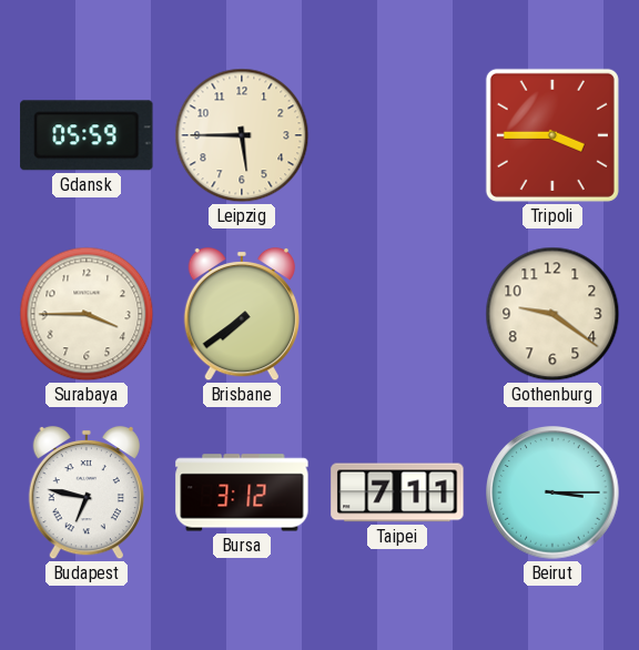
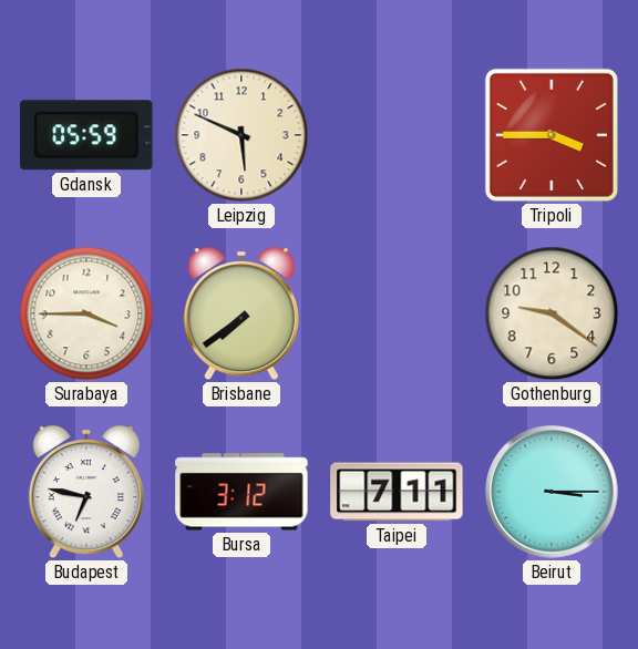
Leipzig: 5:45 -> 5:49 (241, 135)
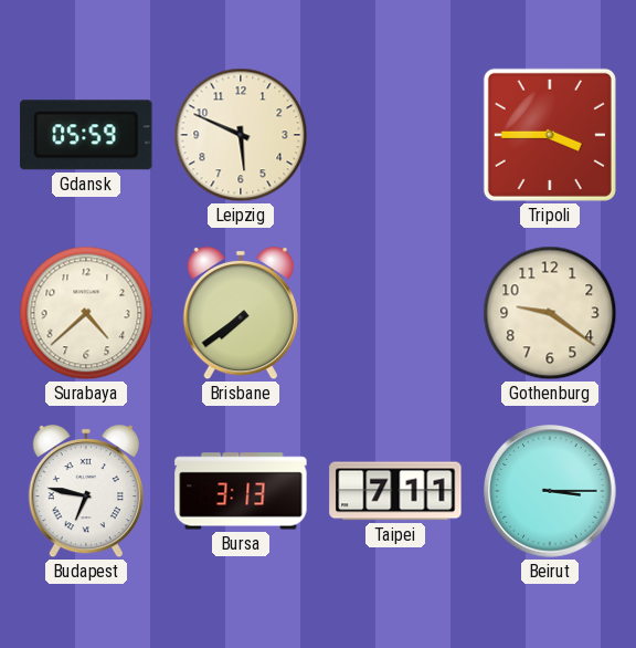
Surabaya: 3:45 -> 4:38 (86, 313)
Bursa: 3:12 -> 3:13 (241, 491)
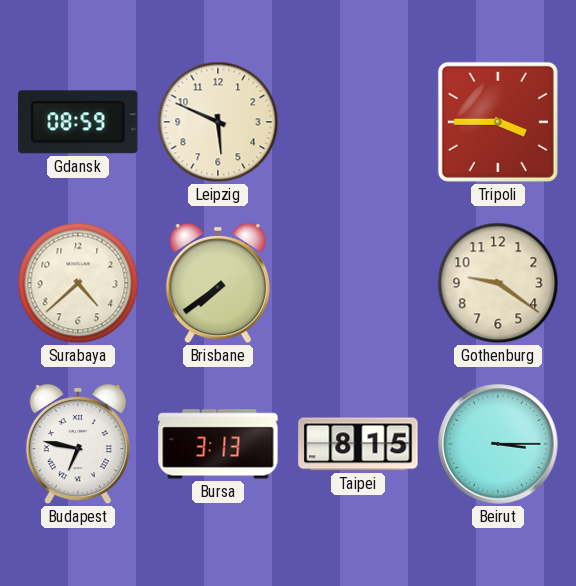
Gdansk: 05:59 -> 08:59 (78, 122)
Taipei: 7:11 -> 8:15 (358, 444)
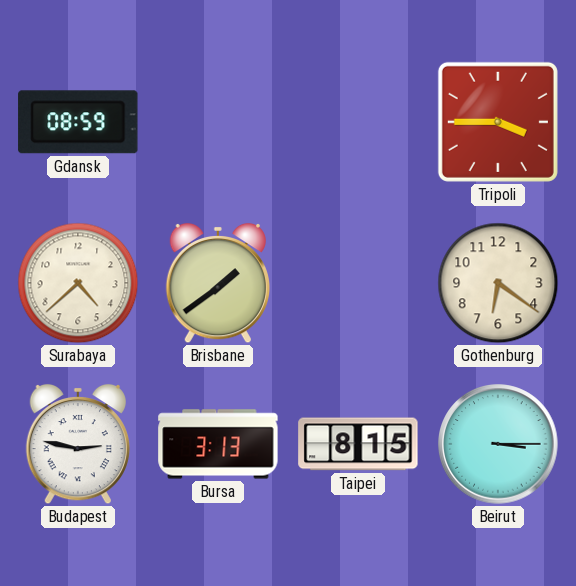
Leipzig: 5:49 -> none (218, 122)
Brisbane: 7:39 -> 1:39 (217, 283)
Gothenburg: 9:21 -> 6:21 (498, 283)
Budapest: 6:47 -> 2:47 (77, 444)
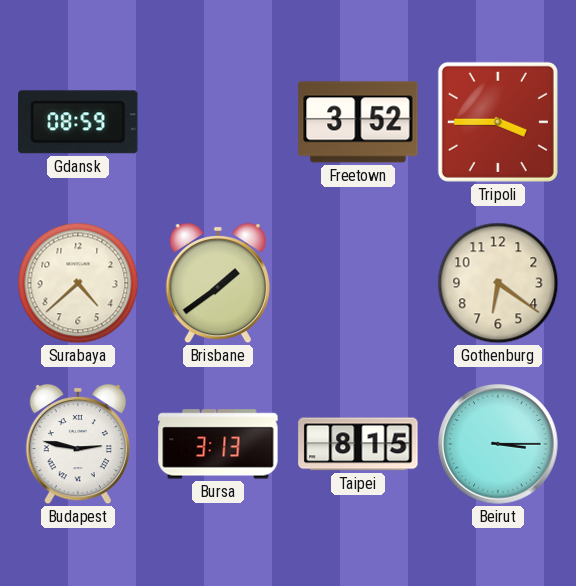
Freetown: none -> 3:52 (358, 122)
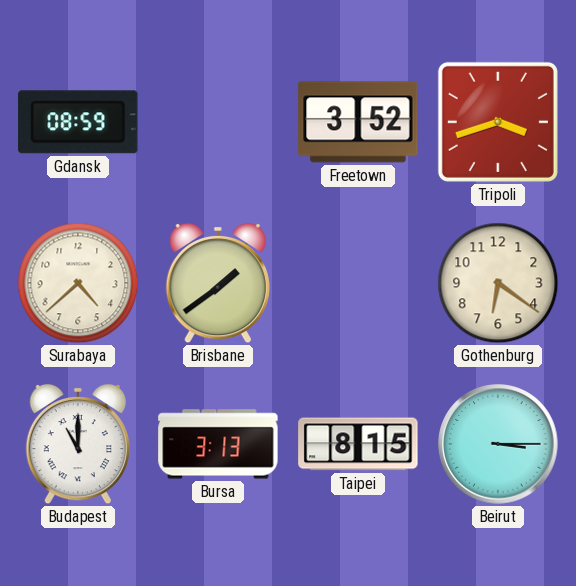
Tripoli: 3:45 -> 3:42 (498, 122)
Budapest: 2:47 -> 11:00 (77, 444)
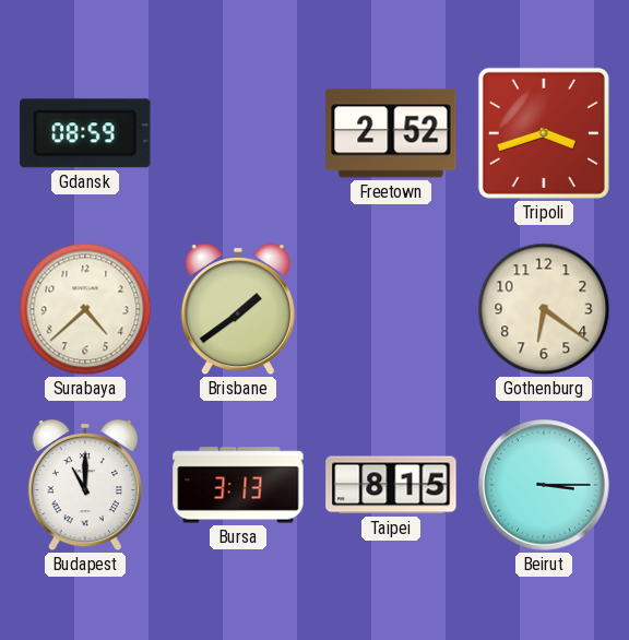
Freetown: 3:52 -> 2:52 (391, 133)
